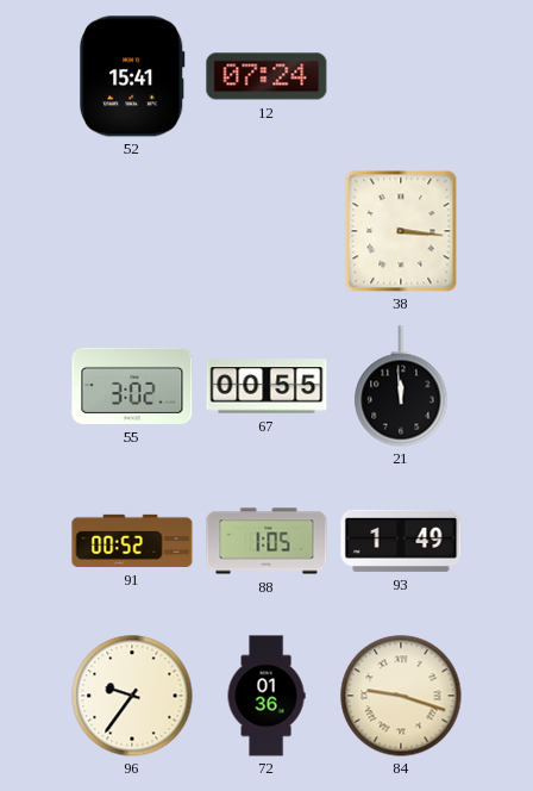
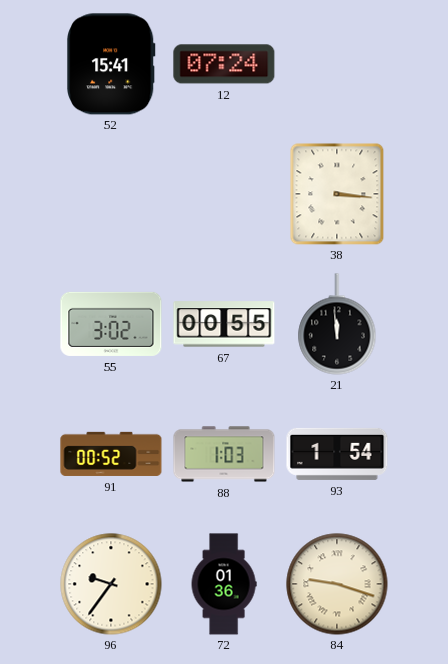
88: 1:05 -> 1:03 (224, 454)
93: 1:49 -> 1:54 (337, 454)
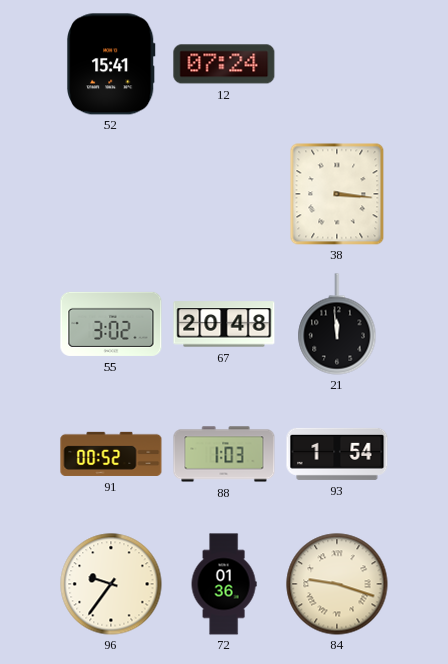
67: 00:55 -> 20:48 (224, 324)
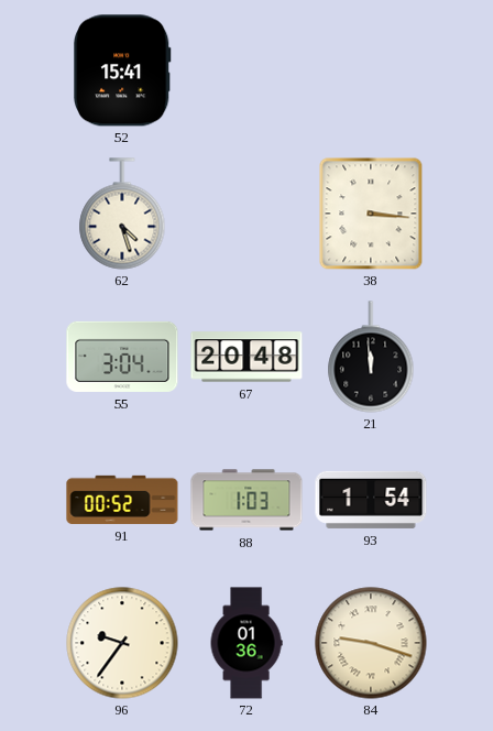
12: 07:24 -> none (224, 64)
62: none -> 4:27 (122, 214)
55: 3:02 -> 3:04 (122, 357)
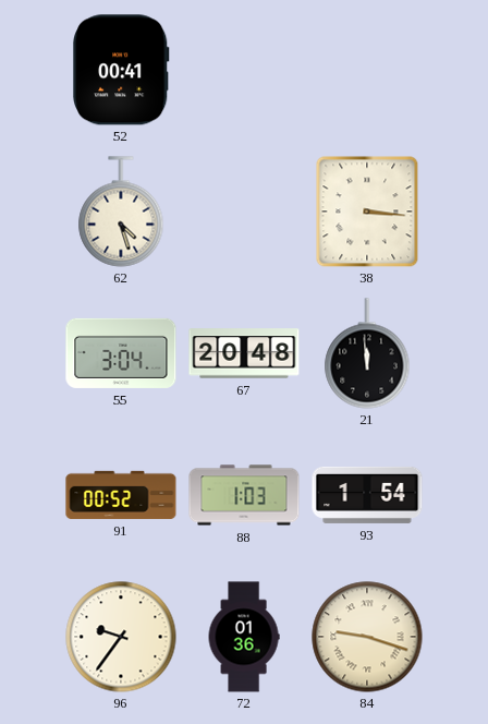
52: 15:41 -> 00:41 (121, 70)
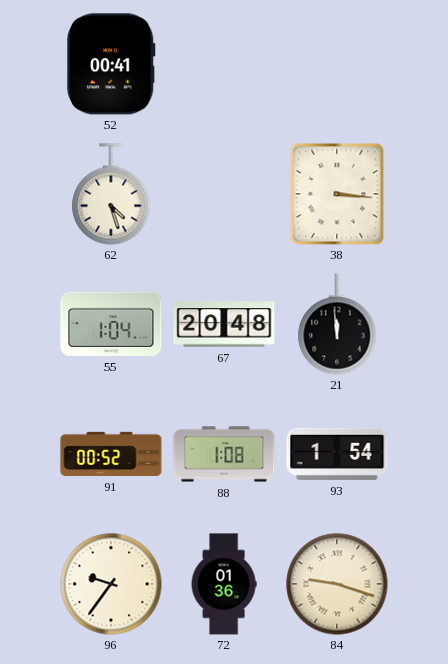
55: 3:04 -> 1:04 (111, 324)
88: 1:03 -> 1:08 (224, 454)
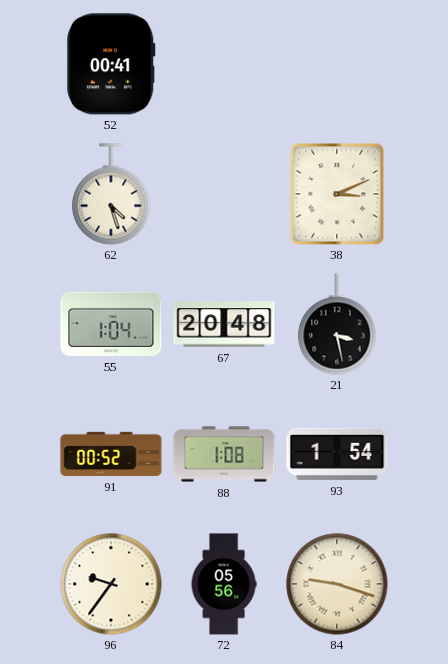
38: 3:16 -> 3:11 (337, 194)
21: 11:59 -> 3:28 (337, 324)
72: 01:36 -> 05:56 (224, 584)
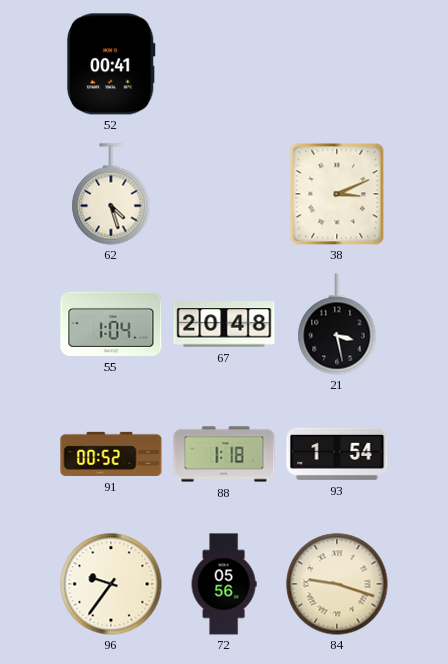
88: 1:08 -> 1:18 (224, 454)
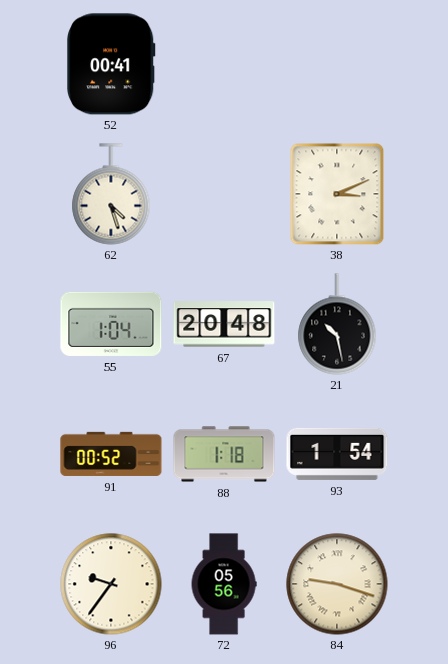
21: 3:28 -> 10:28 (337, 324)
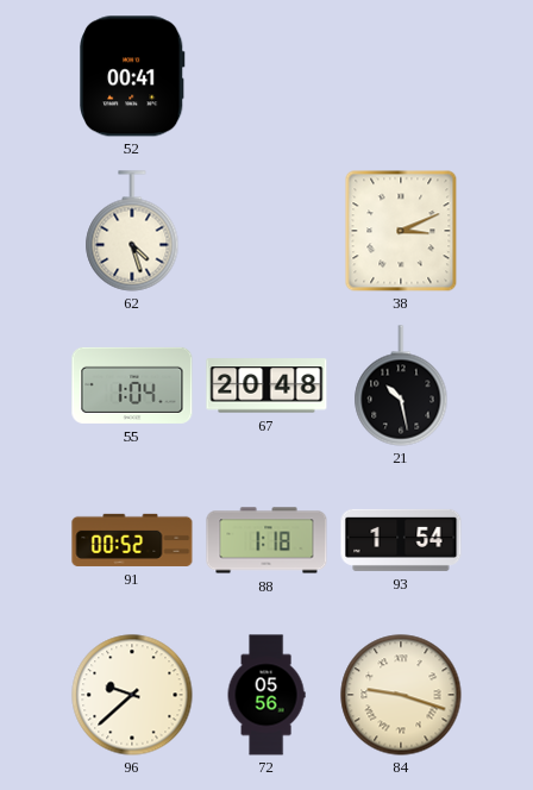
96: 9:36 -> 9:38 (132, 695)
